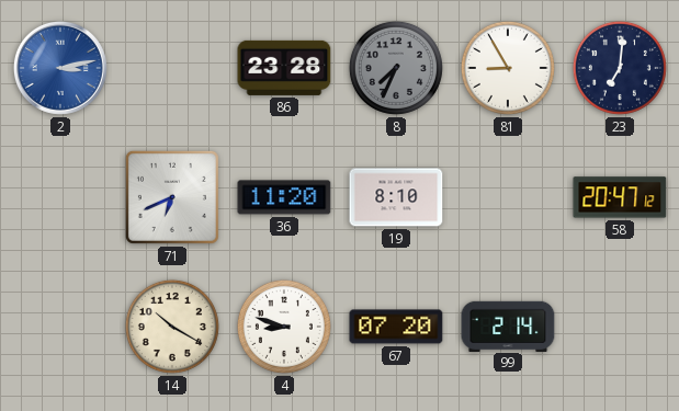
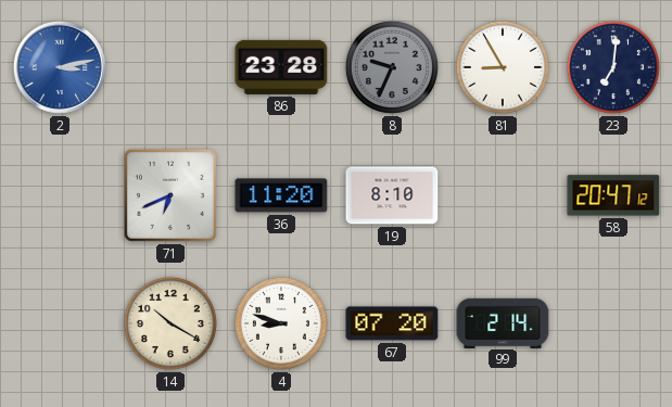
8: 7:34 -> 9:34 (392, 67)
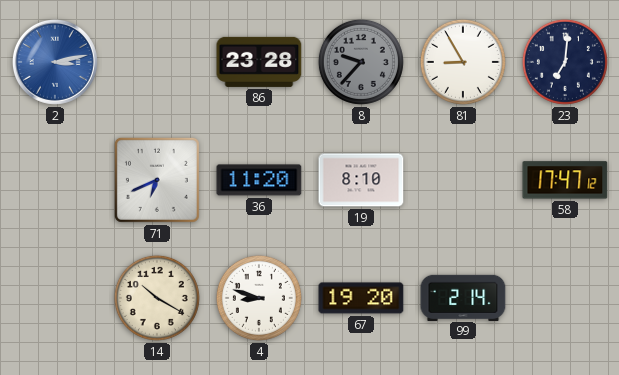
8: 9:34 -> 9:37 (361, 62)
58: 20:47 -> 17:47 (565, 180)
67: 07:20 -> 19:20 (361, 298)
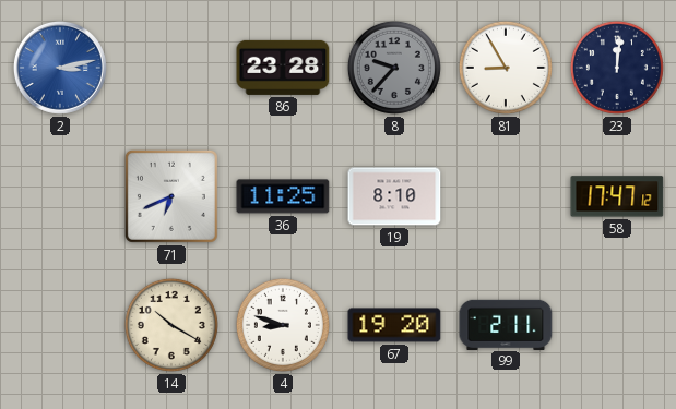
23: 7:01 -> 12:01 (617, 68)
36: 11:20 -> 11:25 (283, 196)
99: 2:14 -> 2:11 (506, 324)
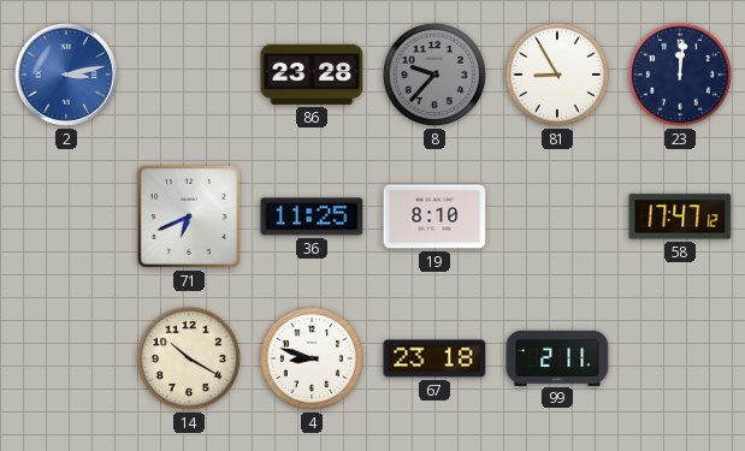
67: 19:20 -> 23:18 (434, 358)
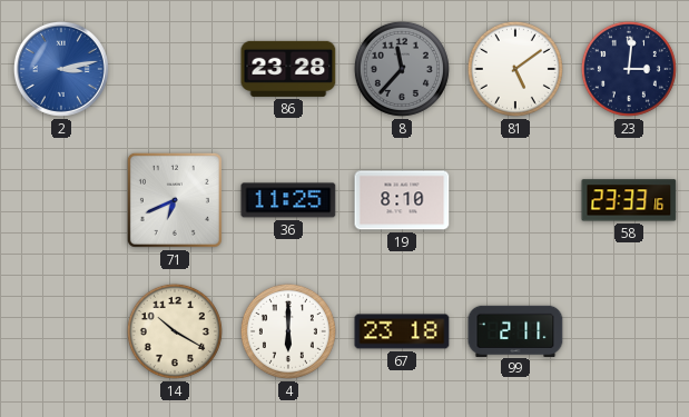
8: 9:37 -> 11:37 (402, 69)
81: 8:55 -> 5:09 (515, 69)
23: 12:01 -> 3:01 (629, 69)
58: 17:47 -> 23:33 (629, 200)
4: 8:48 -> 6:00 (288, 331)
